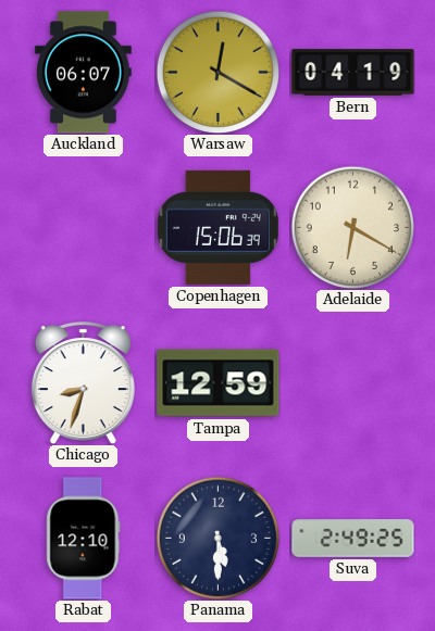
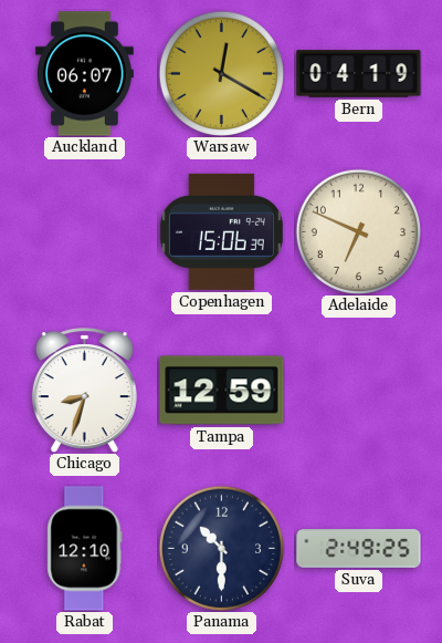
Adelaide: 6:20 -> 6:49 (358, 231)
Panama: 5:30 -> 10:30 (221, 548)
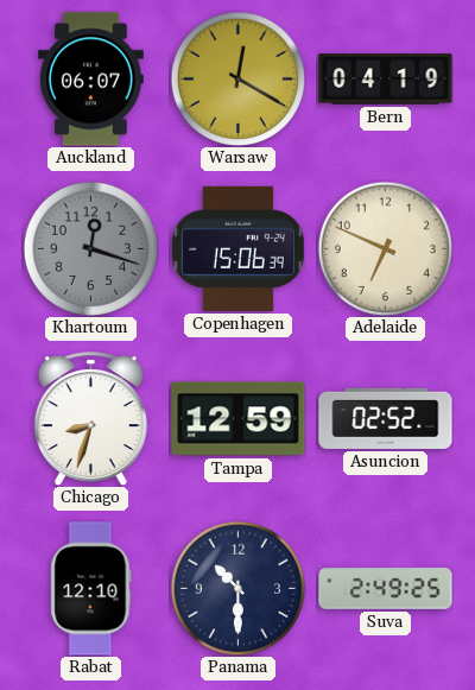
Khartoum: none -> 12:18 (90, 248)
Asuncion: none -> 02:52 (386, 418)
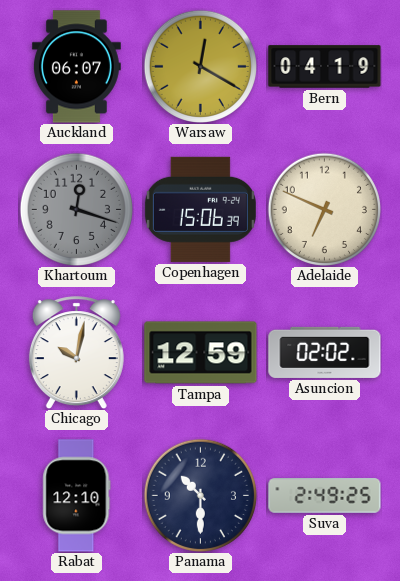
Chicago: 8:33 -> 10:02 (76, 353)
Asuncion: 02:52 -> 02:02 (325, 352)
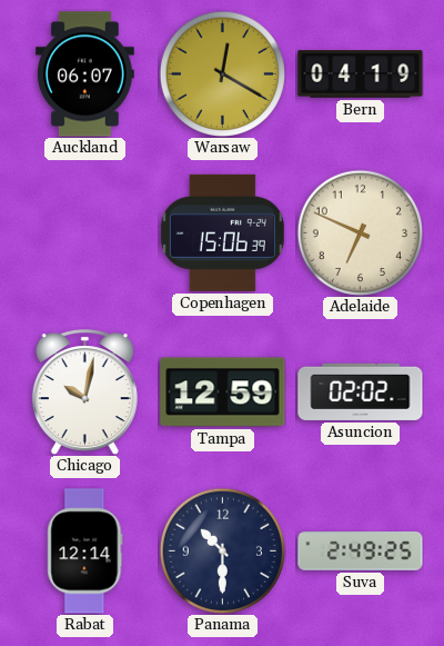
Khartoum: 12:18 -> none (76, 209)
Rabat: 12:10 -> 12:14 (85, 551)
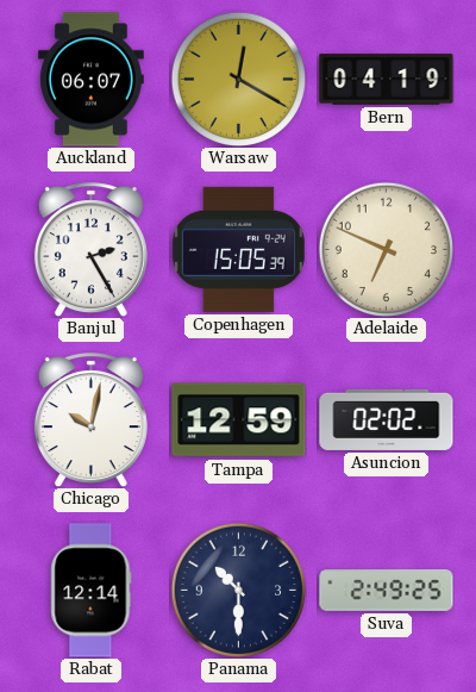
Banjul: none -> 2:25 (90, 250)
Copenhagen: 15:06 -> 15:05 (238, 249)
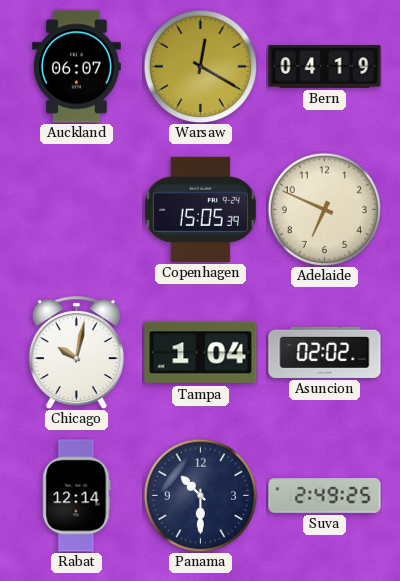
Banjul: 2:25 -> none (90, 250)
Tampa: 12:59 -> 1:04 (201, 353)
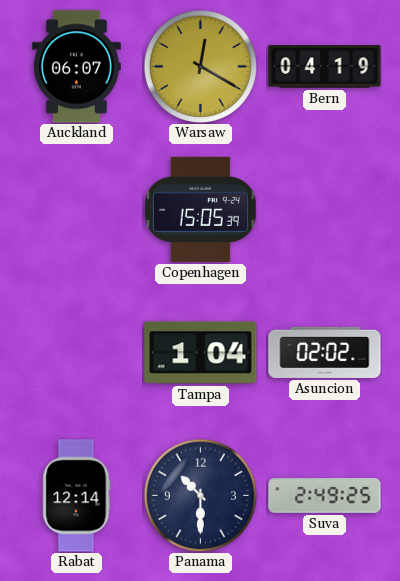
Adelaide: 6:49 -> none (324, 209)
Chicago: 10:02 -> none (76, 353)
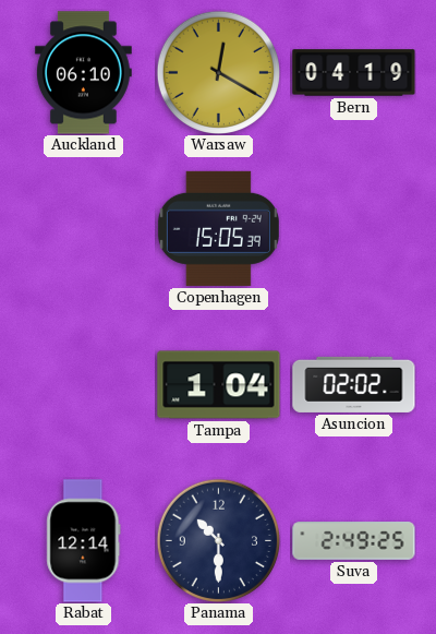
Auckland: 06:07 -> 06:10 (83, 73)
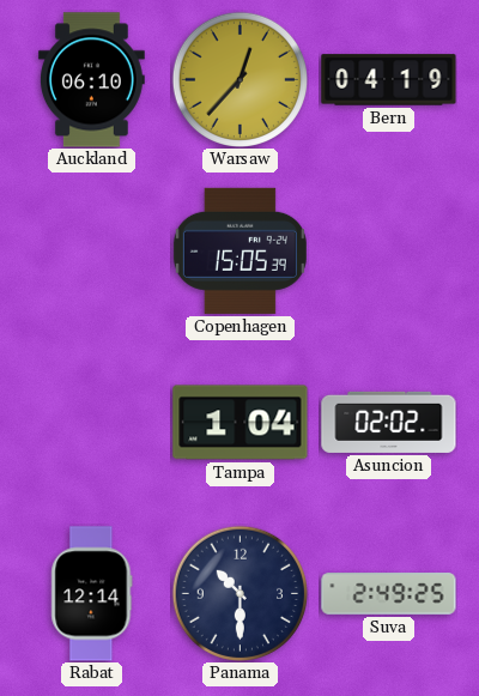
Warsaw: 12:20 -> 12:37 (239, 79)
